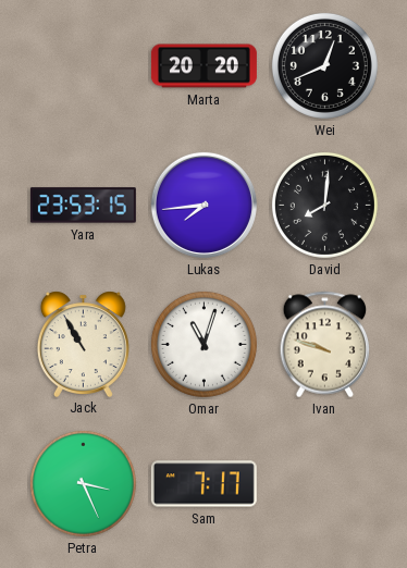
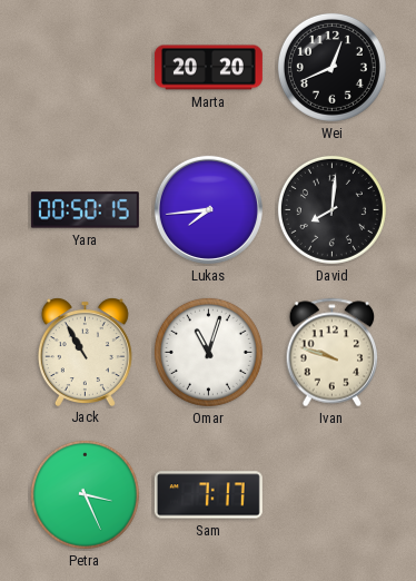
Yara: 23:53 -> 00:50 (85, 210)
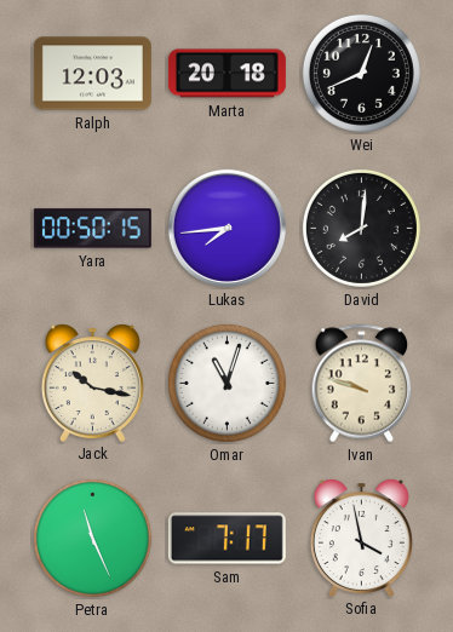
Ralph: none -> 12:03 (92, 74)
Marta: 20:20 -> 20:18 (226, 74)
Jack: 10:55 -> 10:17 (92, 383)
Petra: 3:26 -> 11:26 (92, 538)
Sofia: none -> 3:58 (361, 538)
